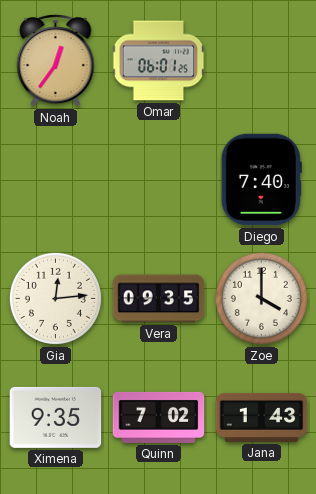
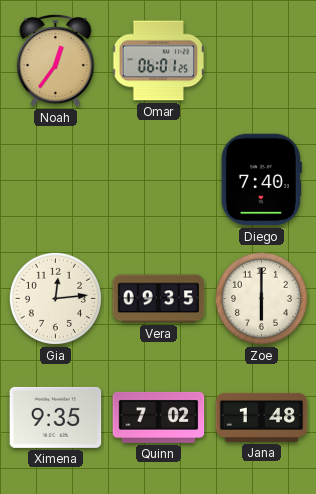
Zoe: 4:00 -> 6:00 (261, 298)
Jana: 1:43 -> 1:48 (262, 417)
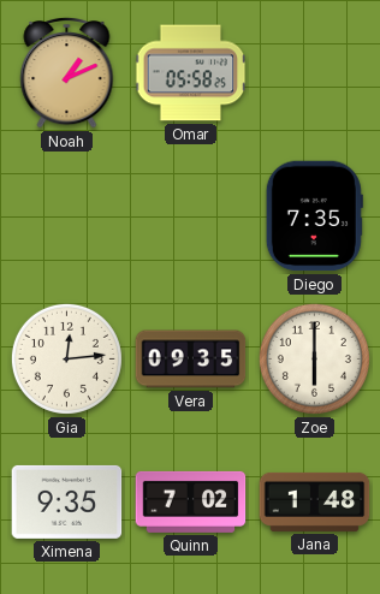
Noah: 12:36 -> 1:11 (67, 72)
Omar: 06:01 -> 05:58 (191, 73)
Diego: 7:40 -> 7:35 (314, 216)
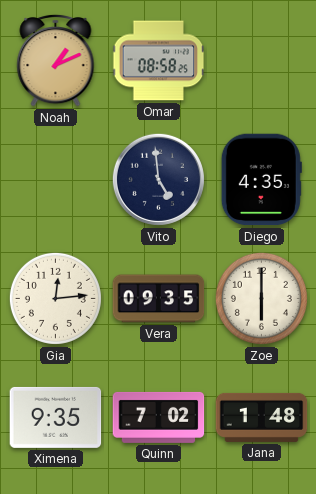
Omar: 05:58 -> 08:58 (159, 61)
Vito: none -> 4:59 (158, 179)
Diego: 7:35 -> 4:35 (261, 180)
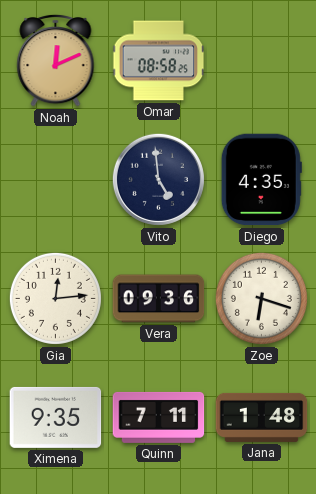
Noah: 1:11 -> 12:11 (56, 60)
Vera: 09:35 -> 09:36 (159, 299)
Zoe: 6:00 -> 6:18 (261, 298)
Quinn: 7:02 -> 7:11 (159, 417)
